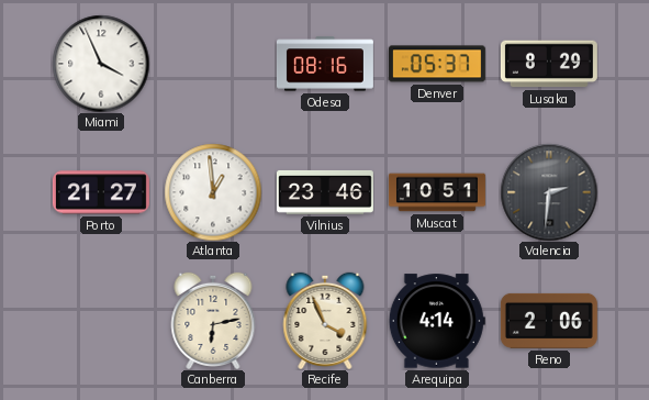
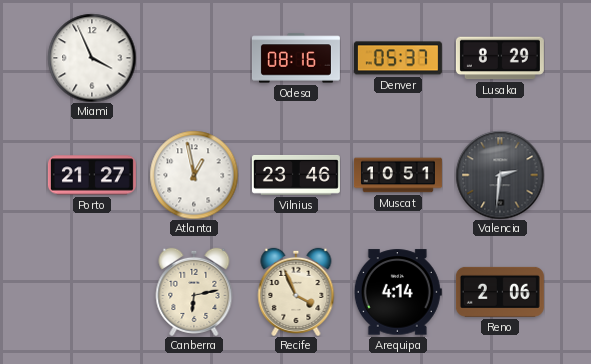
Atlanta: 12:59 -> 12:58 (194, 175)
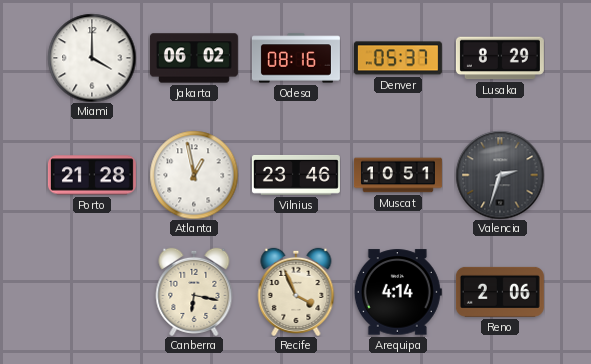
Miami: 3:56 -> 4:00 (92, 58)
Jakarta: none -> 06:02 (194, 58)
Porto: 21:27 -> 21:28 (92, 175)
Valencia: 2:31 -> 2:33 (500, 175)
Canberra: 6:13 -> 6:17 (194, 292)
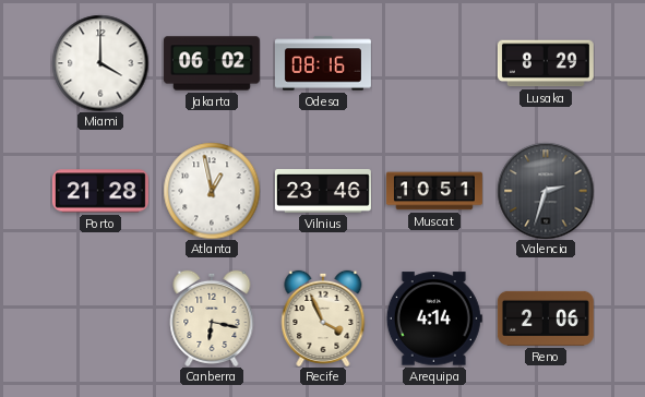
Denver: 05:37 -> none (398, 58)
